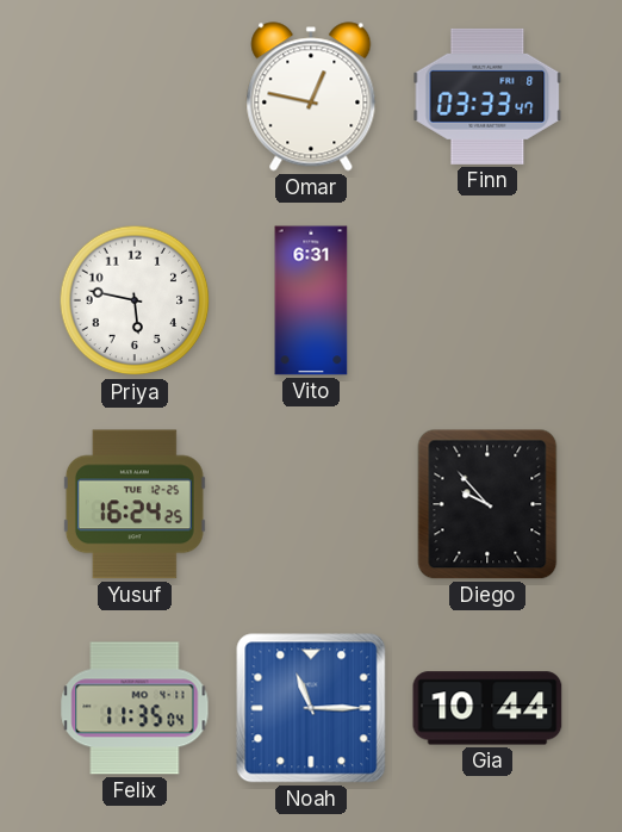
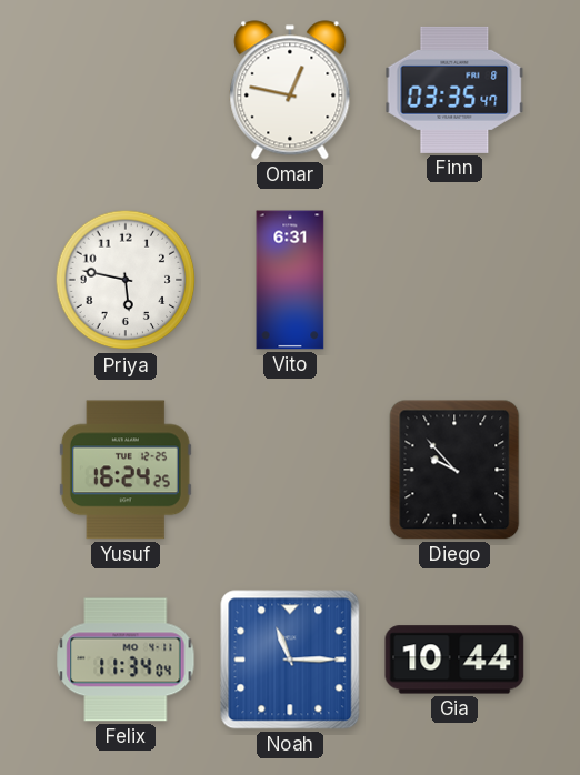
Finn: 03:33 -> 03:35 (454, 90)
Felix: 11:35 -> 11:34 (126, 660)
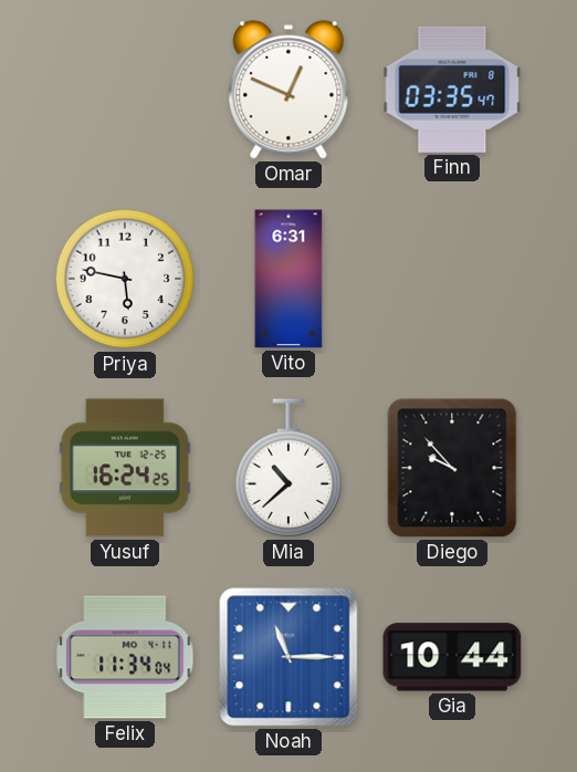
Omar: 12:47 -> 12:49 (288, 90)
Mia: none -> 10:38 (288, 468)
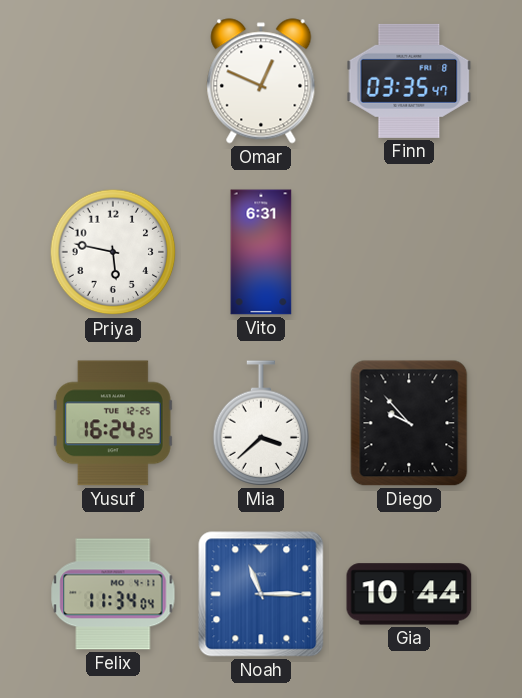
Mia: 10:38 -> 3:38 (261, 423)
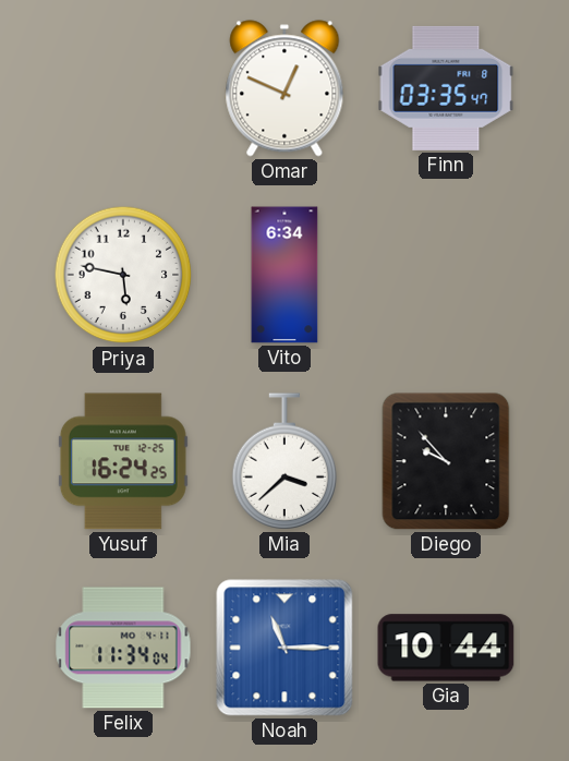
Vito: 6:31 -> 6:34 (284, 275)
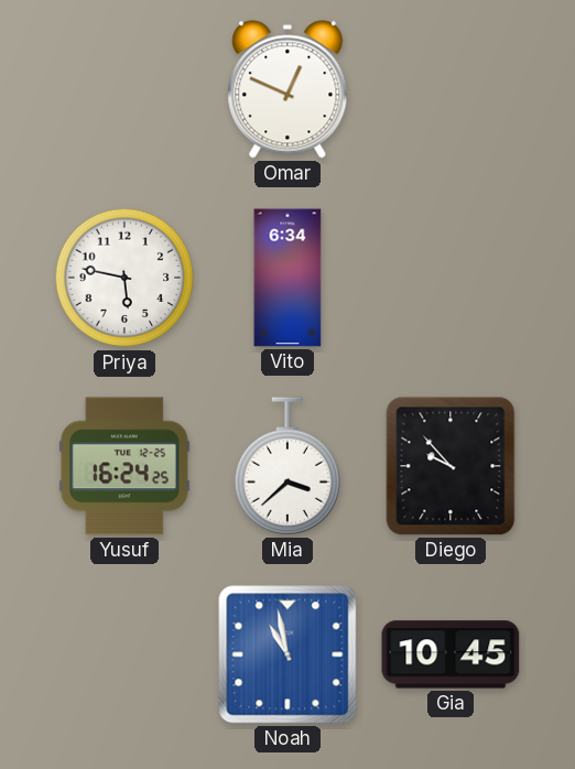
Finn: 03:35 -> none (446, 88)
Felix: 11:34 -> none (123, 648)
Noah: 11:15 -> 10:58 (287, 654)
Gia: 10:44 -> 10:45 (451, 654)
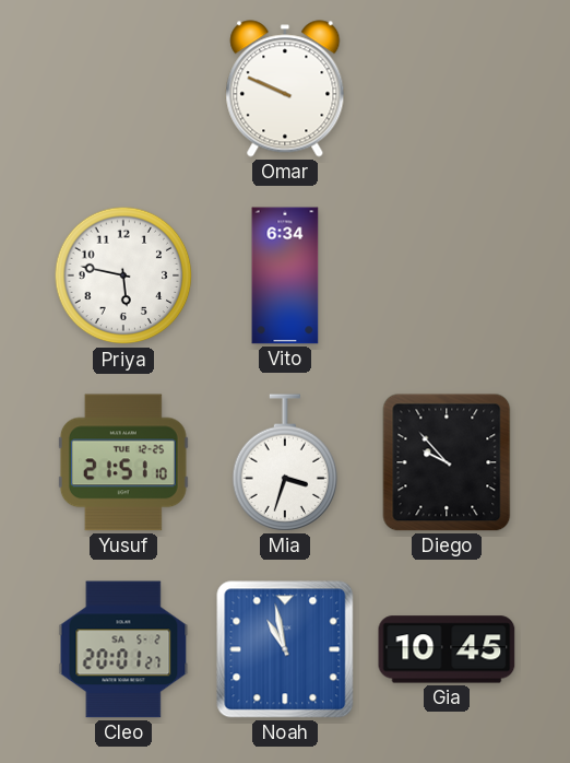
Omar: 12:49 -> 9:49 (285, 89)
Yusuf: 16:24 -> 21:51 (123, 462)
Mia: 3:38 -> 3:33 (285, 462)
Cleo: none -> 20:01 (123, 649)
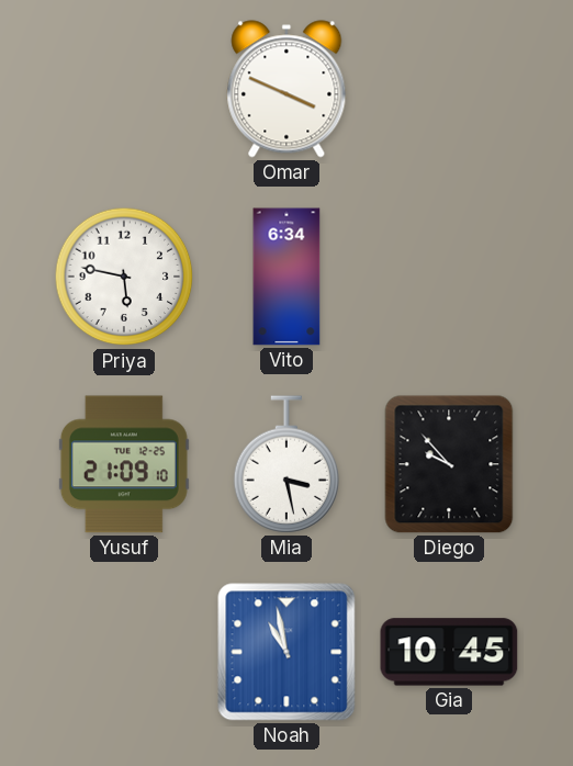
Omar: 9:49 -> 3:49 (286, 89)
Yusuf: 21:51 -> 21:09 (124, 464)
Mia: 3:33 -> 3:28 (286, 464)
Cleo: 20:01 -> none (123, 649)
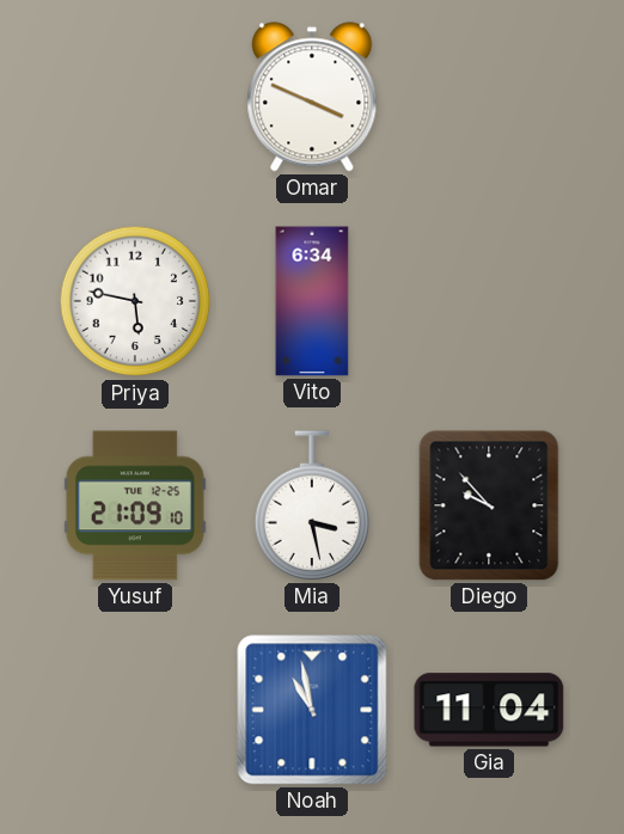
Gia: 10:45 -> 11:04 (489, 710)
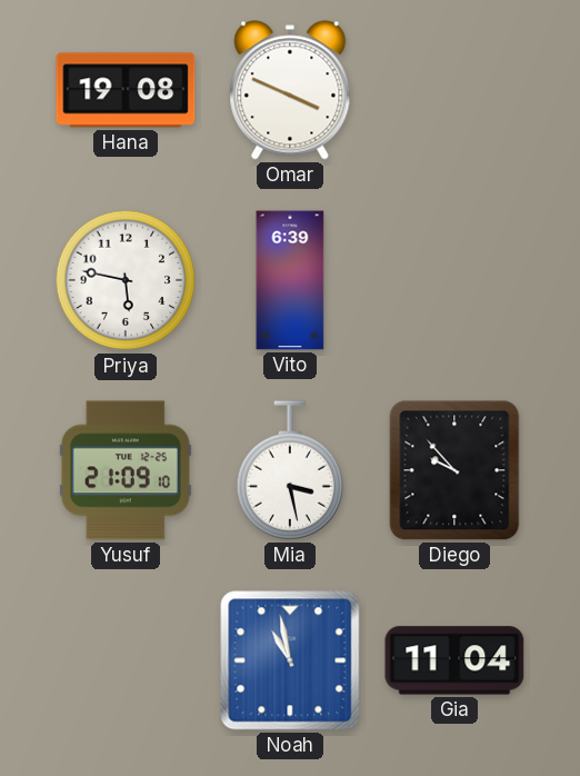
Hana: none -> 19:08 (126, 90)
Vito: 6:34 -> 6:39 (290, 280)
